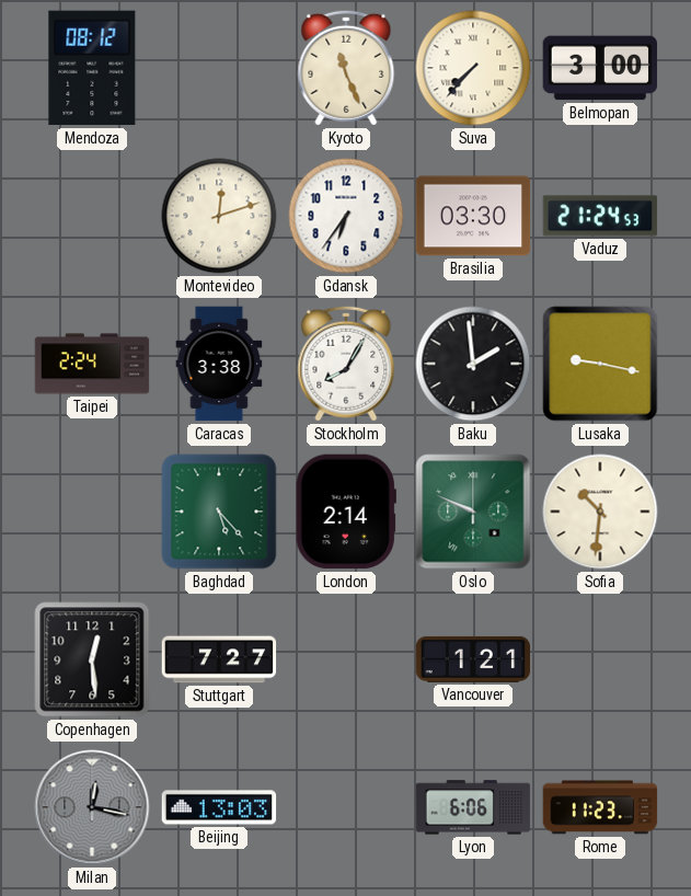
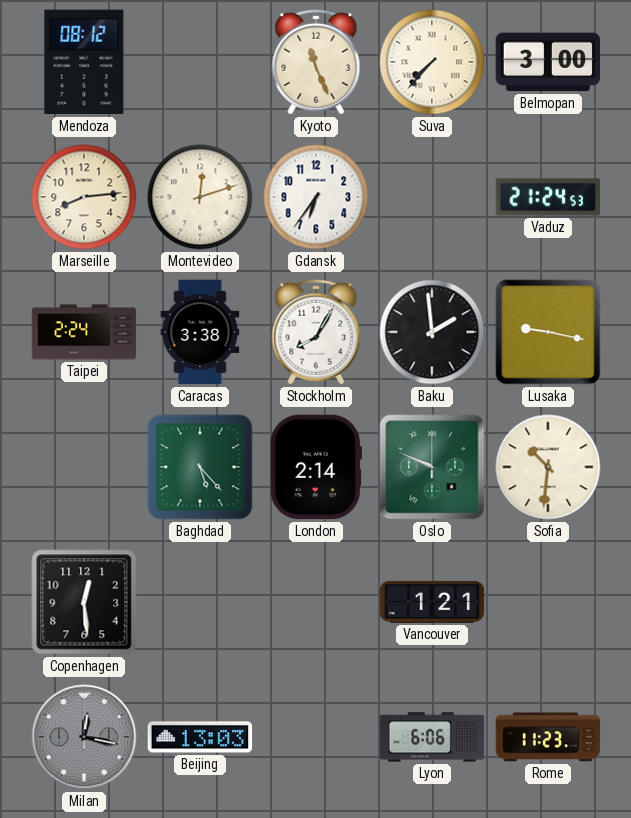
Marseille: none -> 8:14 (84, 197)
Brasilia: 03:30 -> none (473, 216)
Stuttgart: 7:27 -> none (219, 659)
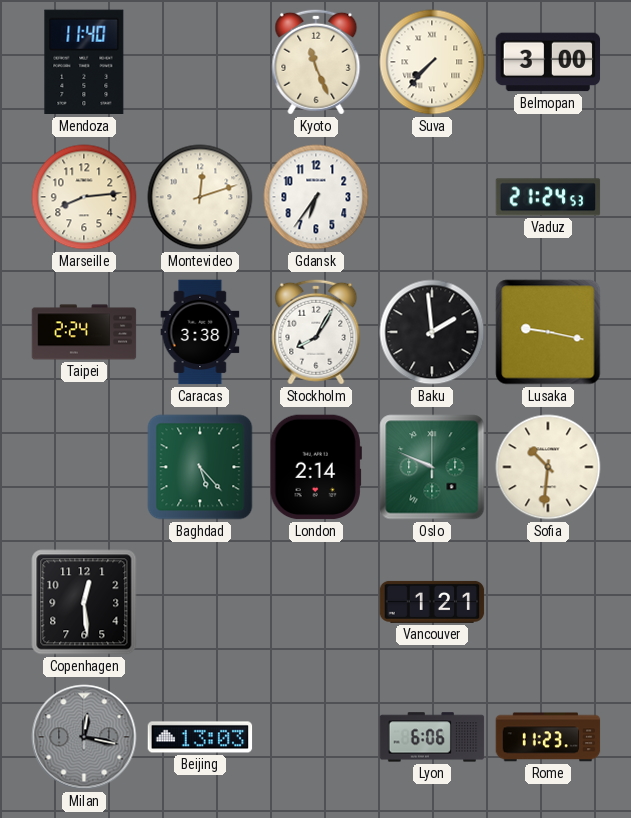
Mendoza: 08:12 -> 11:40 (84, 62)
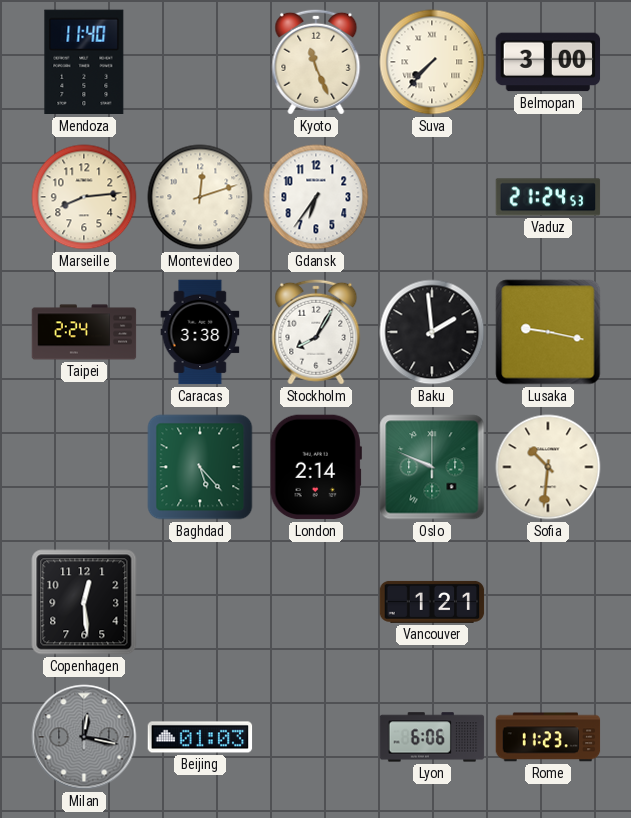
Beijing: 13:03 -> 01:03 (200, 737)
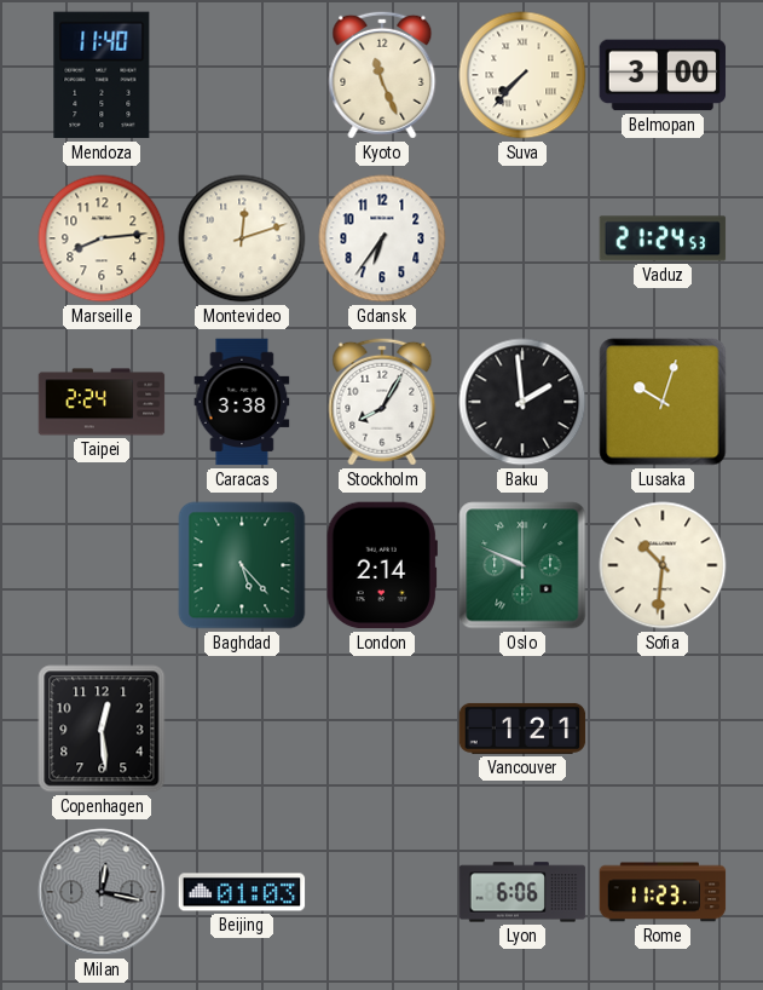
Lusaka: 9:17 -> 10:03 (663, 402)
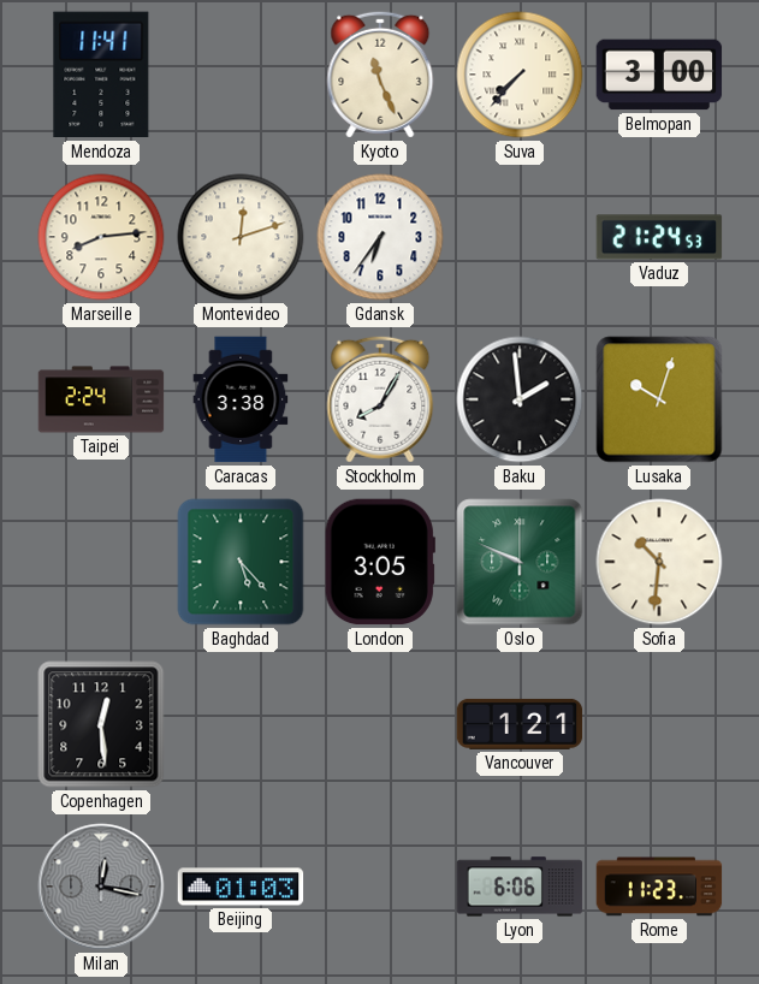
Mendoza: 11:40 -> 11:41 (101, 75)
London: 2:14 -> 3:05 (380, 562)
